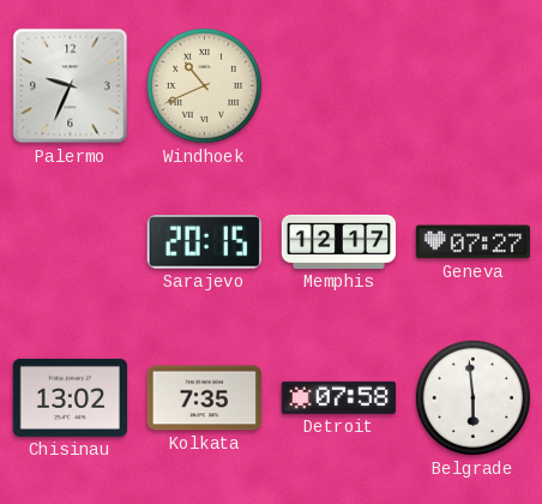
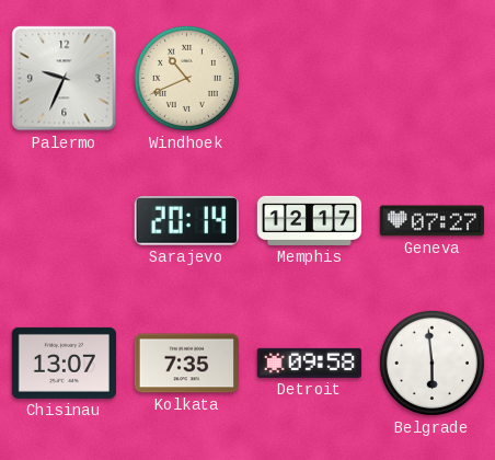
Sarajevo: 20:15 -> 20:14 (186, 221)
Chisinau: 13:02 -> 13:07 (64, 363)
Detroit: 07:58 -> 09:58 (309, 363)
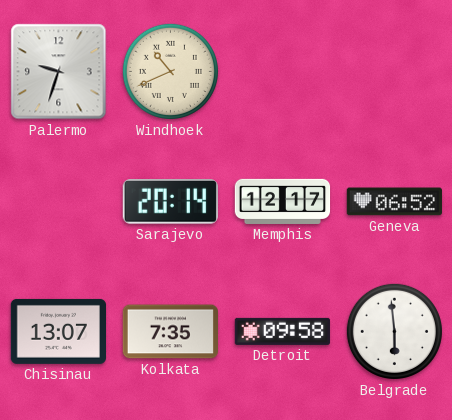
Palermo: 9:34 -> 9:33 (59, 72)
Geneva: 07:27 -> 06:52 (394, 202)
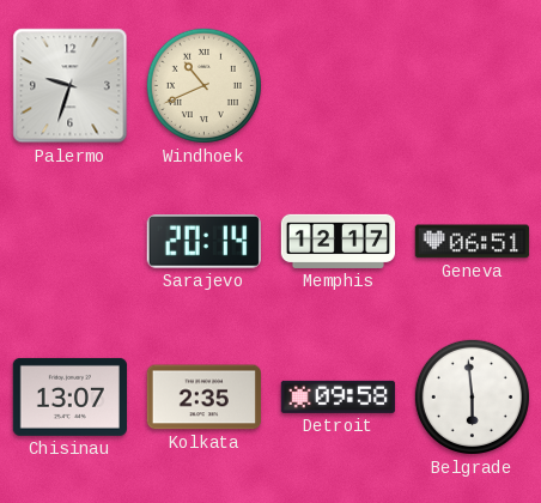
Geneva: 06:52 -> 06:51 (472, 242)
Kolkata: 7:35 -> 2:35 (203, 398)
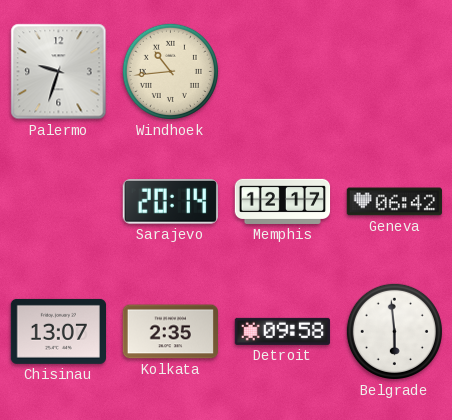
Windhoek: 10:41 -> 10:44 (170, 71)
Geneva: 06:51 -> 06:42 (394, 202)
